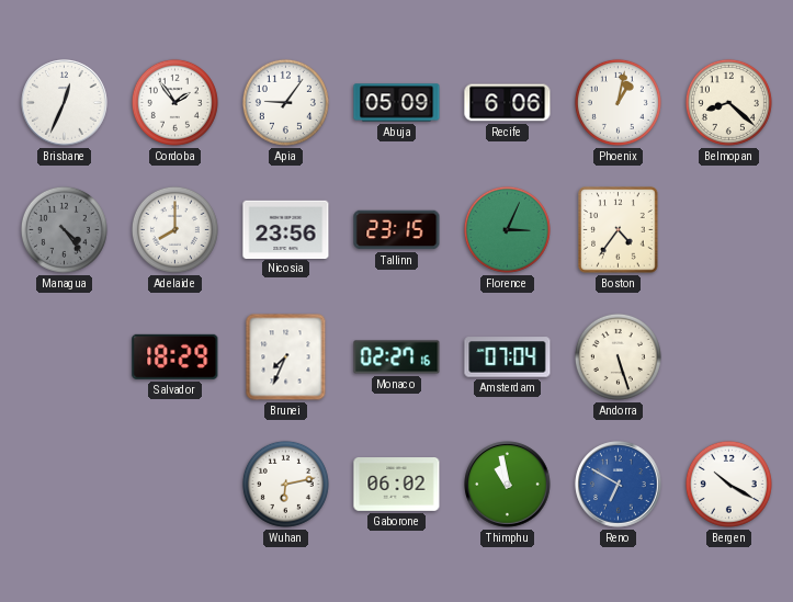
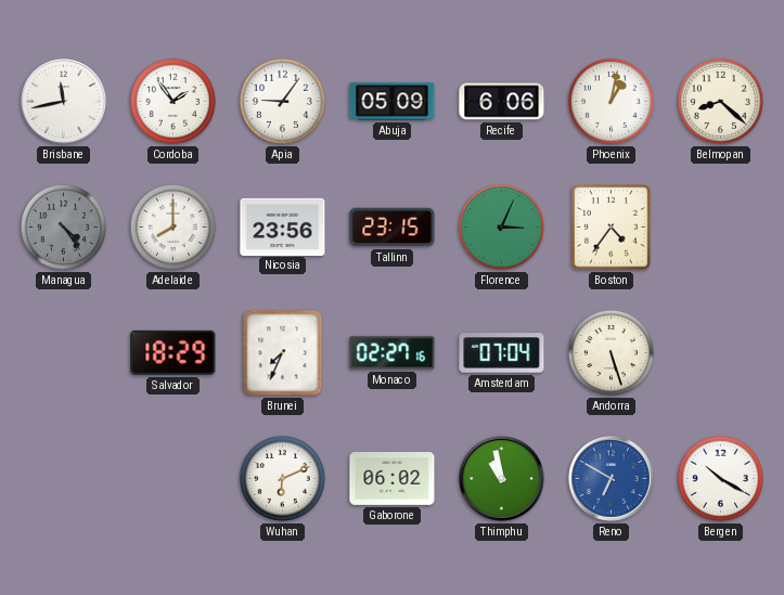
Brisbane: 12:34 -> 11:43 (64, 102)
Wuhan: 6:13 -> 6:11 (282, 478)
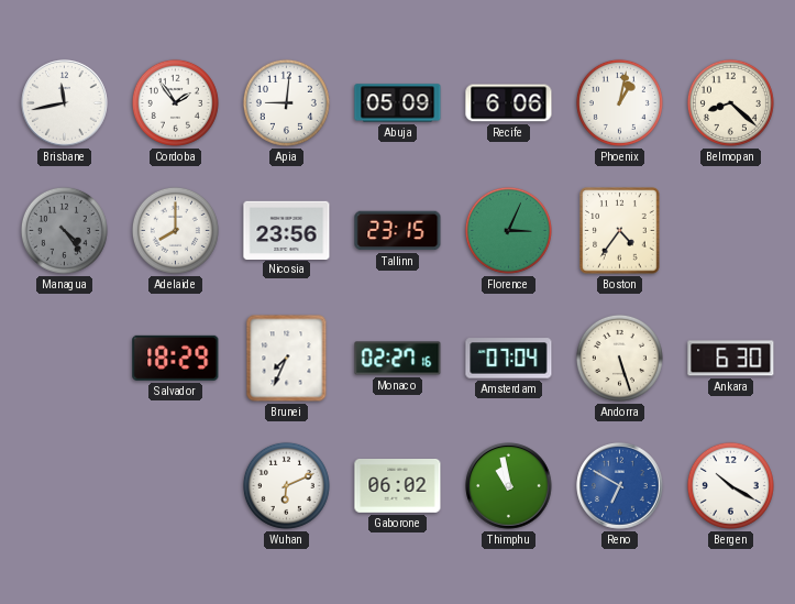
Apia: 9:06 -> 9:01 (286, 102)
Ankara: none -> 6:30 (731, 359)
